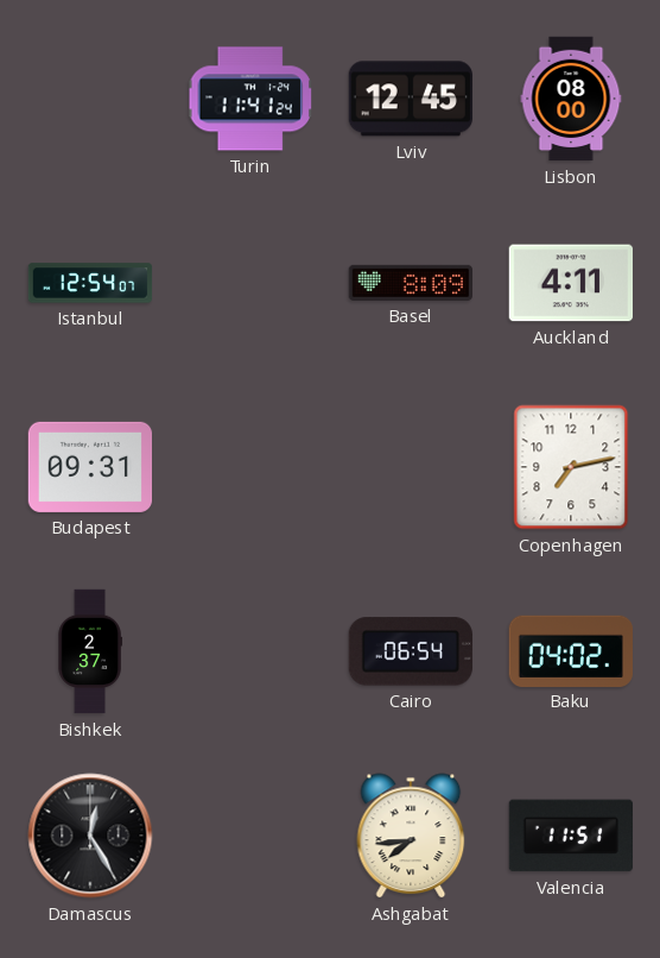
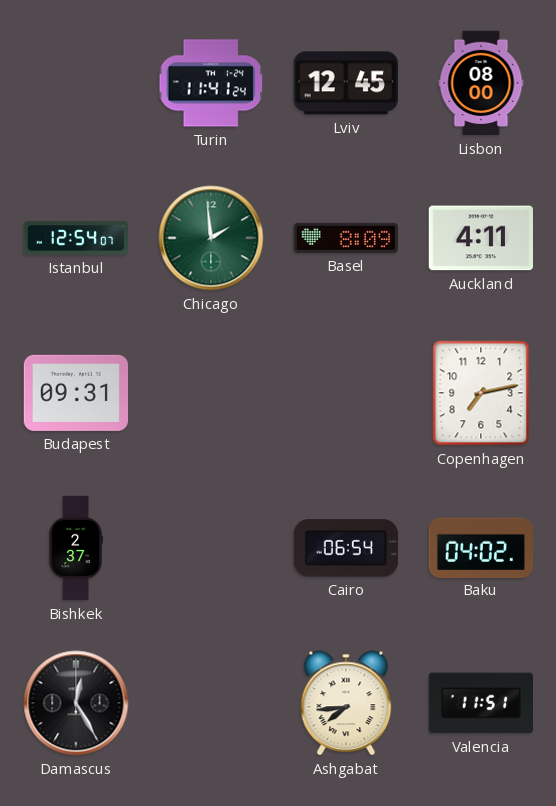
Chicago: none -> 1:59 (211, 238)
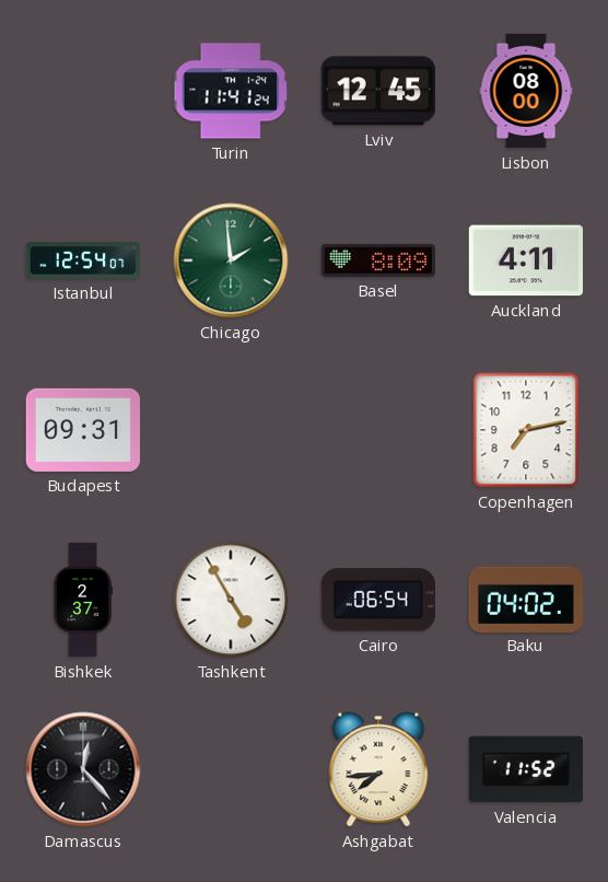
Tashkent: none -> 4:55 (231, 600)
Damascus: 12:25 -> 12:23 (83, 769)
Valencia: 11:51 -> 11:52 (525, 769)
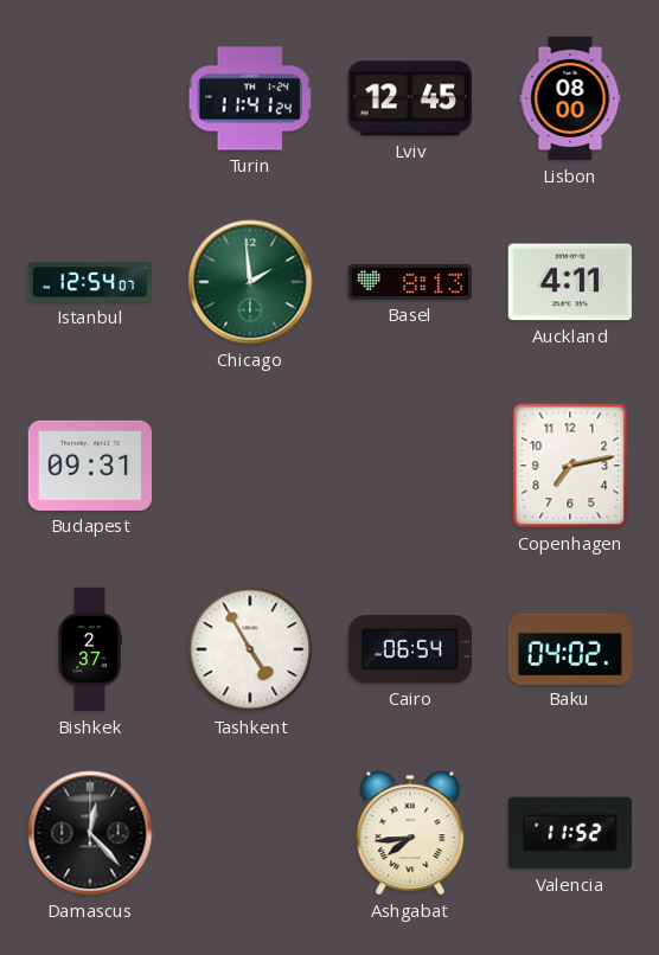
Basel: 8:09 -> 8:13 (409, 282)
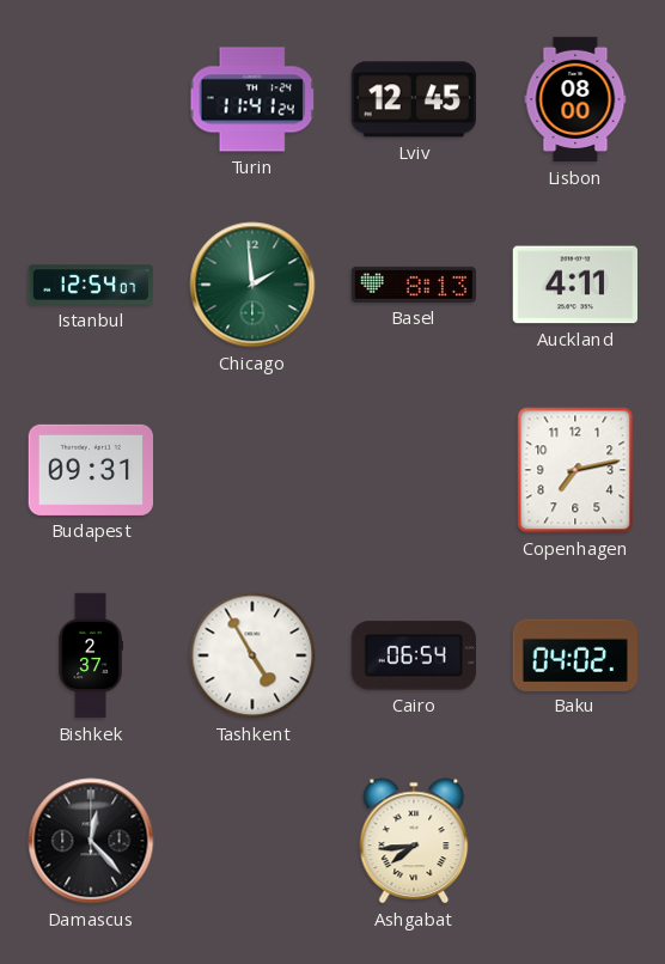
Valencia: 11:52 -> none (569, 833)
